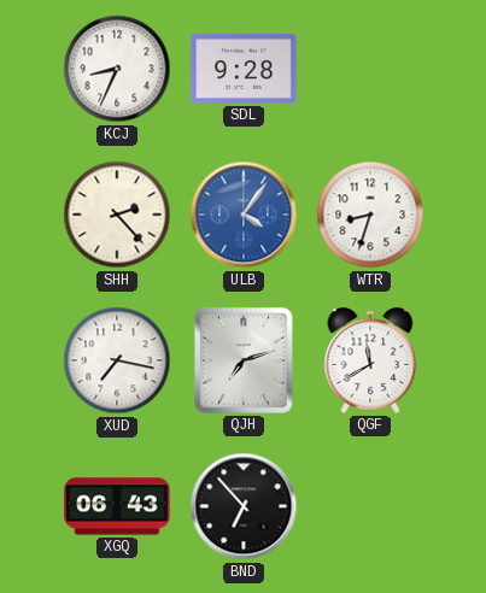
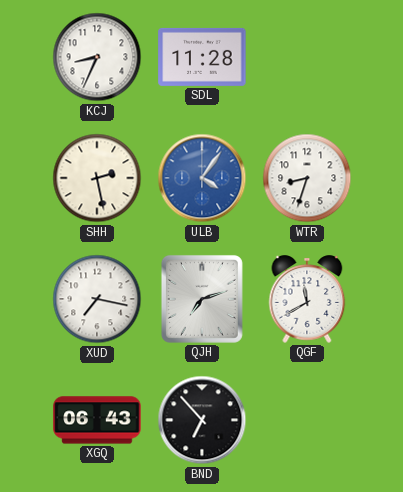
SDL: 9:28 -> 11:28 (202, 57)
SHH: 2:23 -> 2:28 (97, 178)
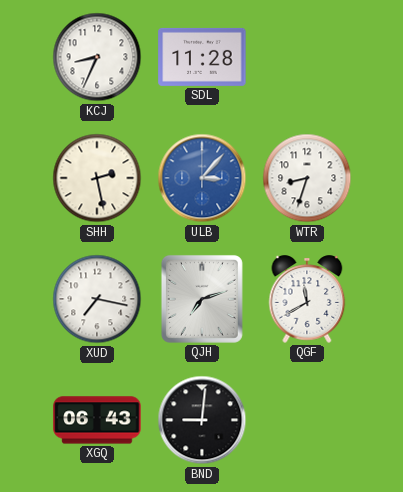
ULB: 4:06 -> 3:07 (202, 178)
BND: 6:53 -> 9:01 (202, 420)
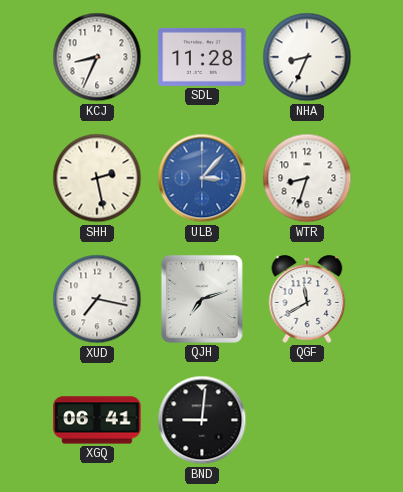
NHA: none -> 8:34 (307, 57)
XGQ: 06:43 -> 06:41 (97, 420)
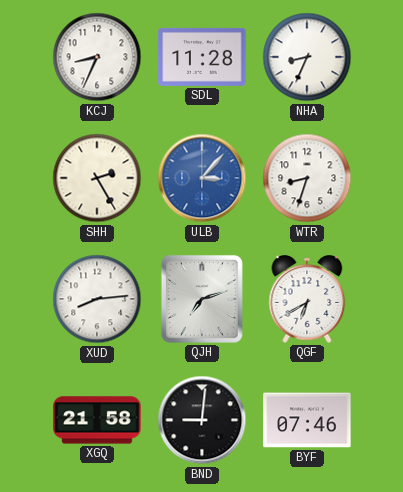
SHH: 2:28 -> 2:25 (97, 178)
XUD: 7:17 -> 8:14 (97, 299)
QGF: 11:40 -> 6:40 (307, 299)
XGQ: 06:41 -> 21:58 (97, 420)
BYF: none -> 07:46 (307, 420)
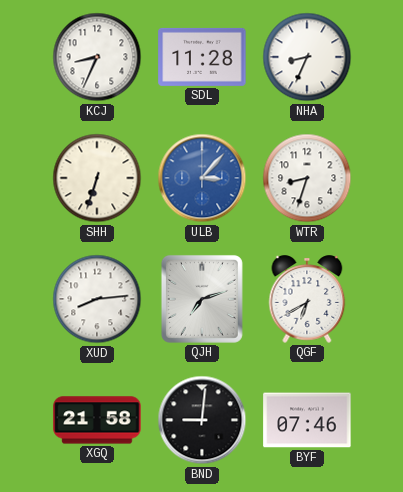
SHH: 2:25 -> 6:33 (97, 178)
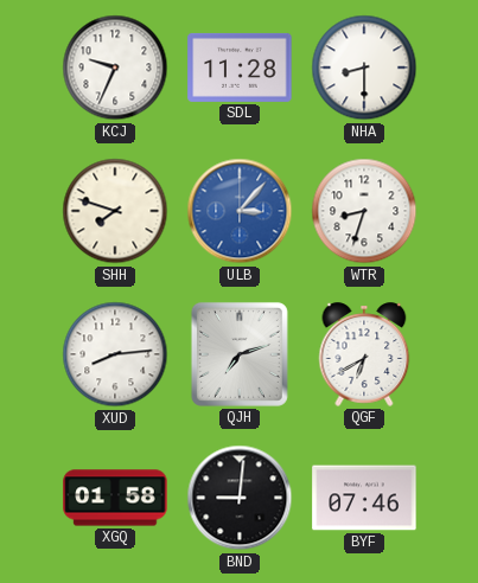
KCJ: 8:34 -> 9:34 (115, 68)
NHA: 8:34 -> 8:30 (364, 68)
SHH: 6:33 -> 7:48 (115, 211)
XGQ: 21:58 -> 01:58 (115, 498)
